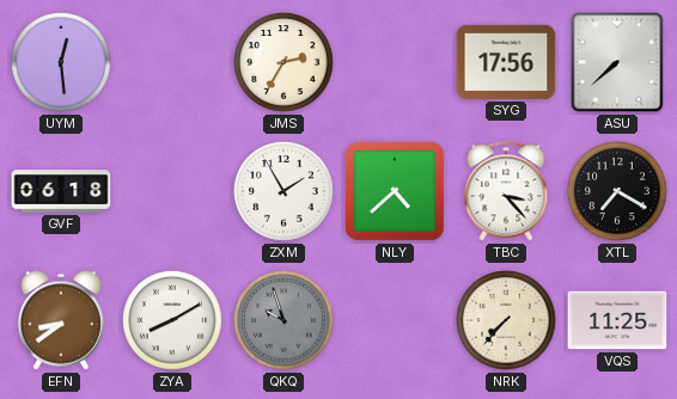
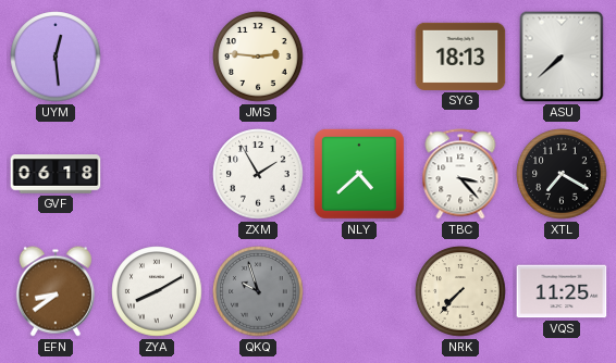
JMS: 2:35 -> 2:46 (258, 57)
SYG: 17:56 -> 18:13 (460, 57)
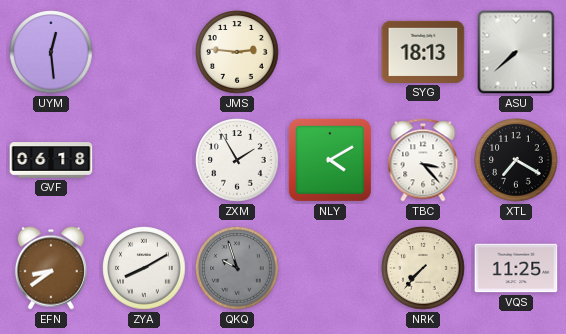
NLY: 4:38 -> 4:10 (330, 160)
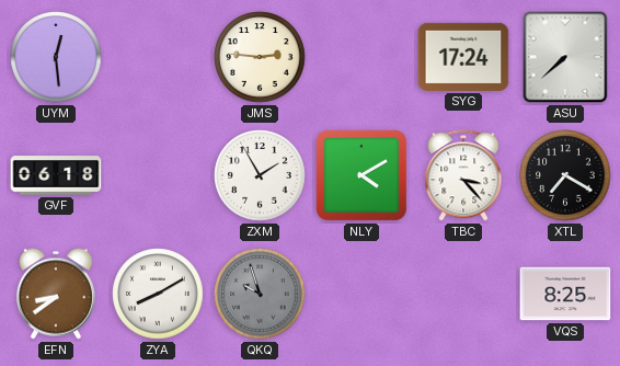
SYG: 18:13 -> 17:24 (463, 57)
NRK: 7:37 -> none (423, 268)
VQS: 11:25 -> 8:25 (565, 294)
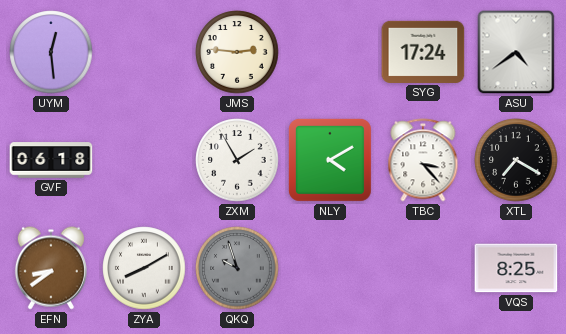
ASU: 7:38 -> 4:39 (516, 52)
